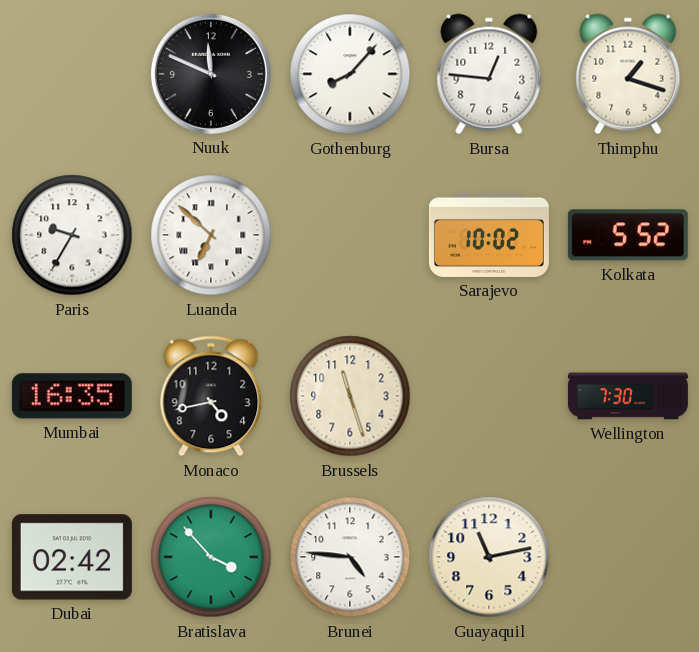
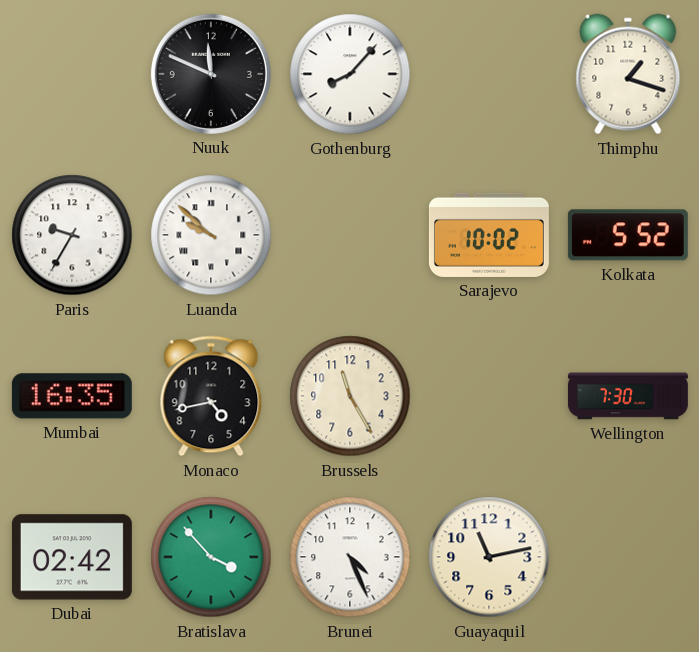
Bursa: 12:46 -> none (489, 74)
Luanda: 6:52 -> 9:52 (211, 235)
Brussels: 11:27 -> 11:25 (350, 396)
Brunei: 4:46 -> 4:26 (350, 557)
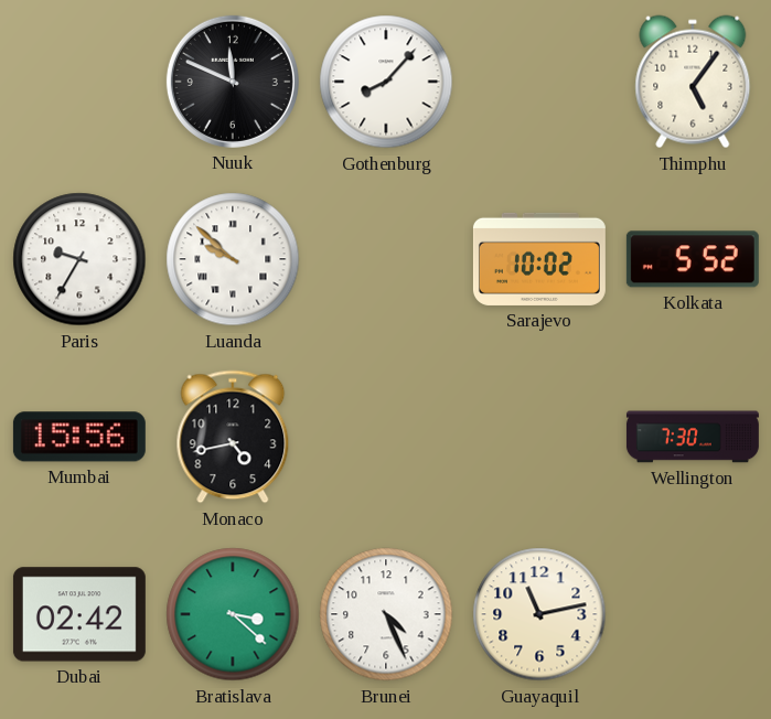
Thimphu: 1:18 -> 5:06 (693, 82)
Mumbai: 16:35 -> 15:56 (79, 437)
Brussels: 11:25 -> none (350, 396)
Bratislava: 3:53 -> 3:22 (233, 614)
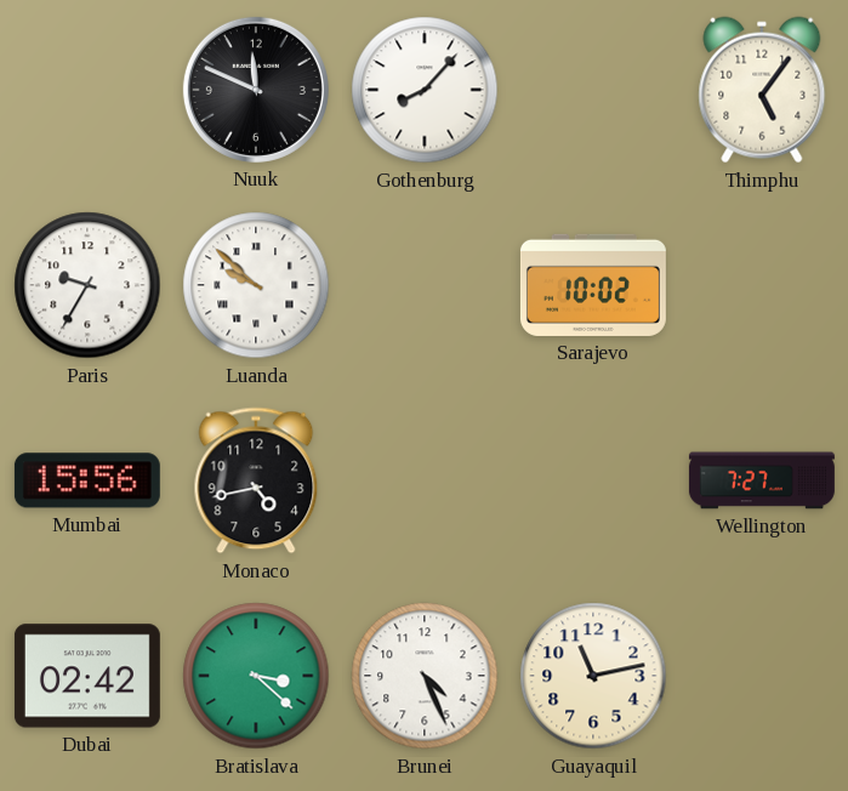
Kolkata: 5:52 -> none (693, 259)
Wellington: 7:30 -> 7:27 (762, 480)
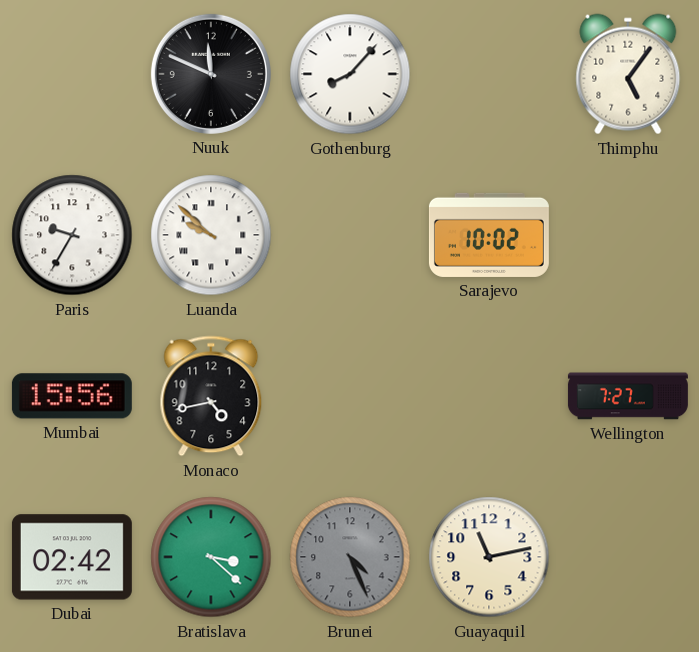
Brunei dial: white -> grey (350, 557)
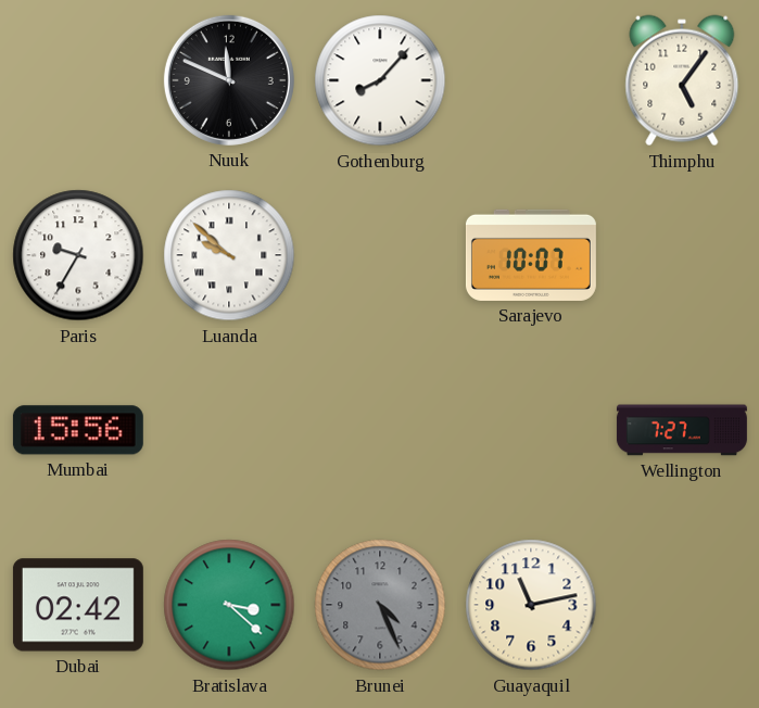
Sarajevo: 10:02 -> 10:07 (531, 255)
Monaco: 4:43 -> none (211, 396)
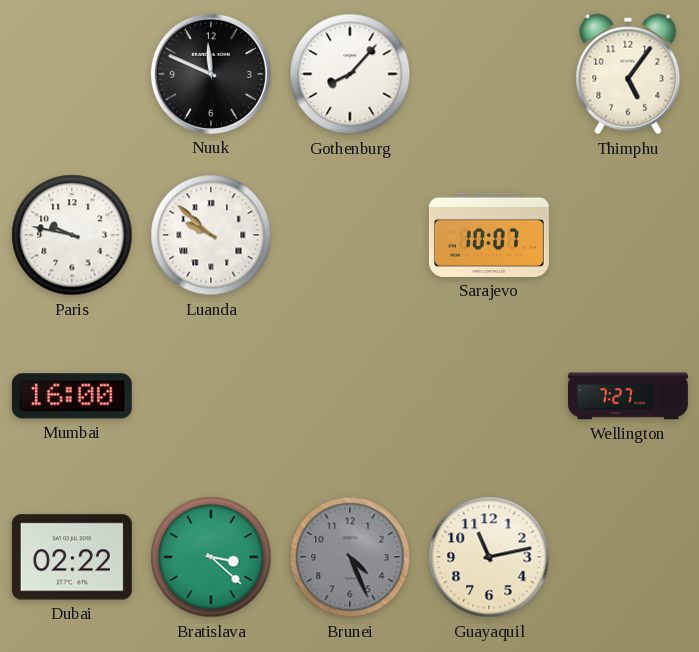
Paris: 9:35 -> 9:47 (72, 235)
Mumbai: 15:56 -> 16:00 (72, 396)
Dubai: 02:42 -> 02:22 (72, 557)
